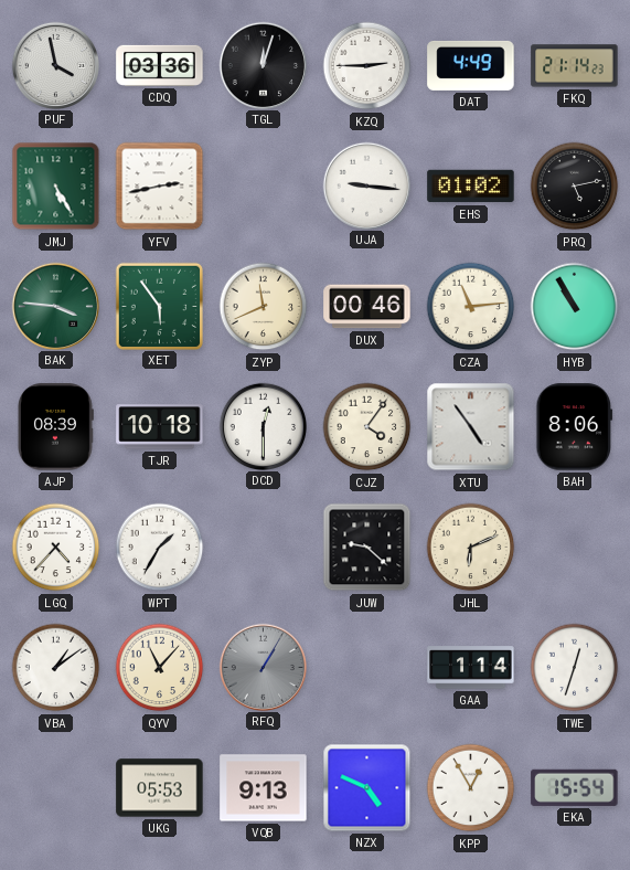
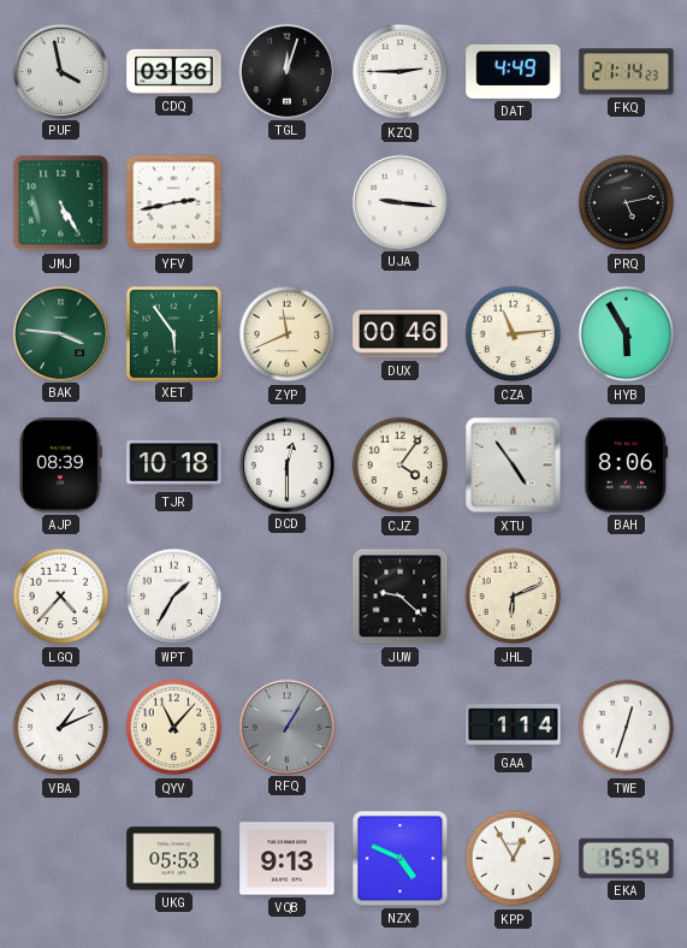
EHS: 01:02 -> none (471, 187)
HYB: 10:55 -> 5:55 (627, 334)
VBA: 1:09 -> 1:11 (61, 728)
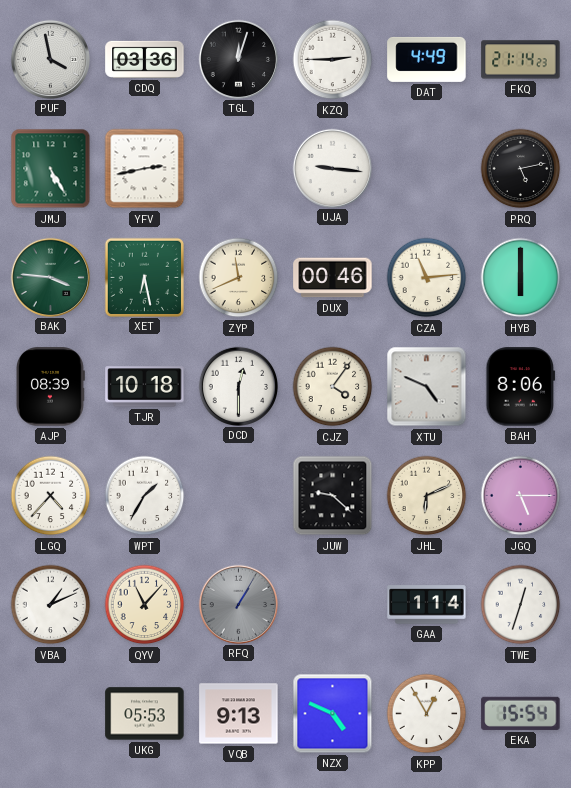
XET: 5:54 -> 6:28 (144, 277)
HYB: 5:55 -> 6:00 (521, 278)
XTU: 4:54 -> 4:49 (427, 387)
JGQ: none -> 5:15 (521, 496)
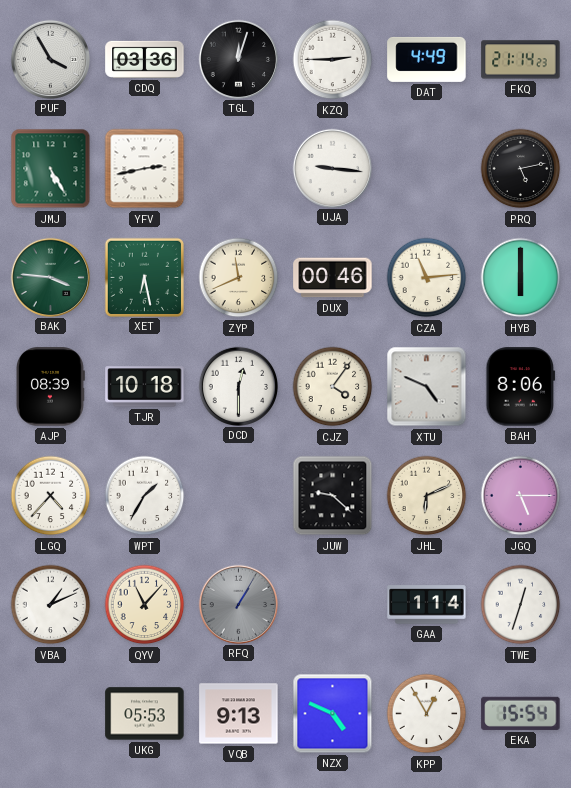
PUF: 3:58 -> 3:55 (50, 59)
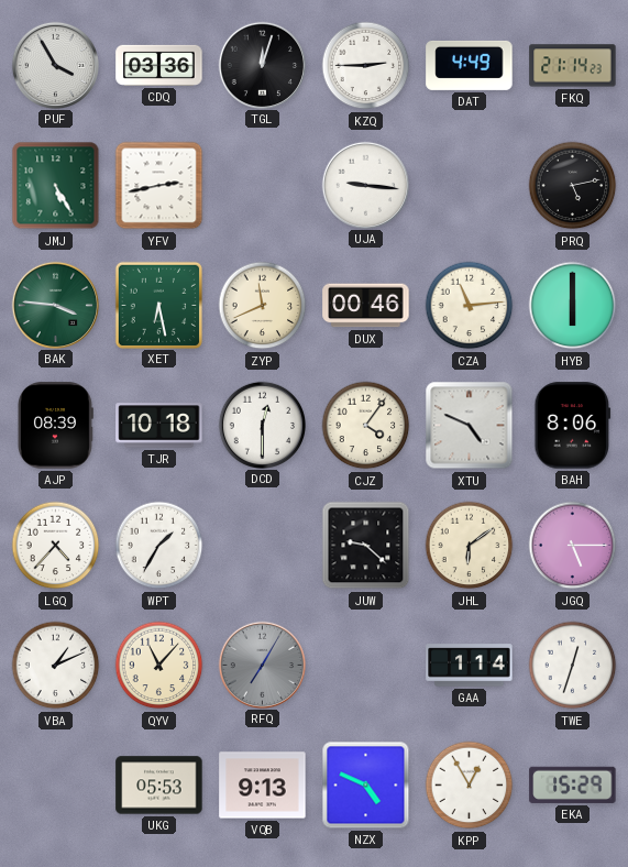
JHL: 6:11 -> 6:09 (470, 546)
RFQ: 1:05 -> 7:05 (262, 665)
EKA: 15:54 -> 15:29 (573, 784)
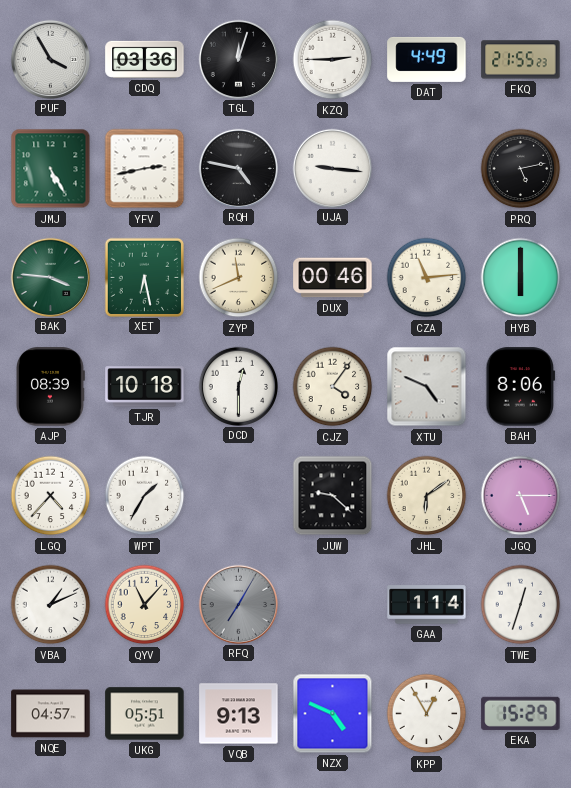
FKQ: 21:14 -> 21:55 (521, 60)
RQH: none -> 4:47 (238, 168)
NQE: none -> 04:57 (51, 714)
UKG: 05:53 -> 05:51 (145, 714)
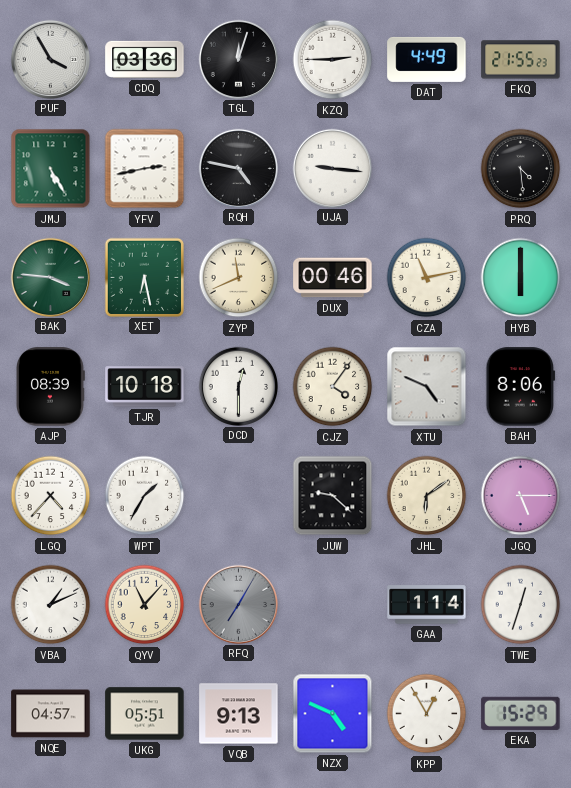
PRQ: 5:13 -> 4:29 (521, 169)
CZA: 11:14 -> 11:13 (427, 278)
